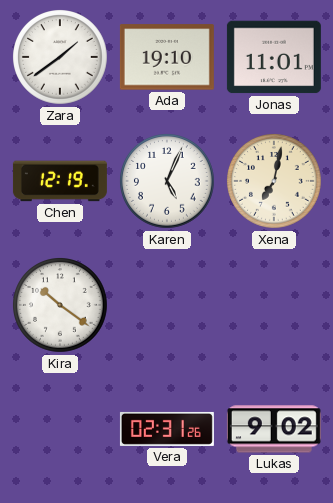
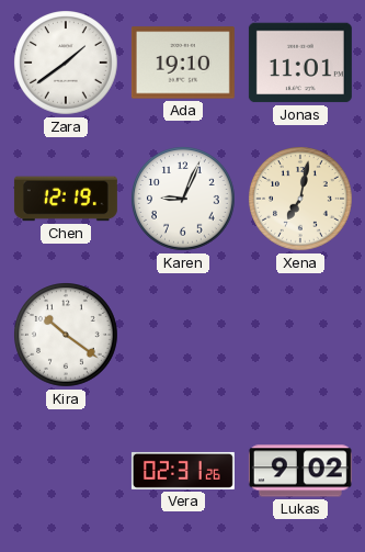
Karen: 5:04 -> 9:04 (184, 200)
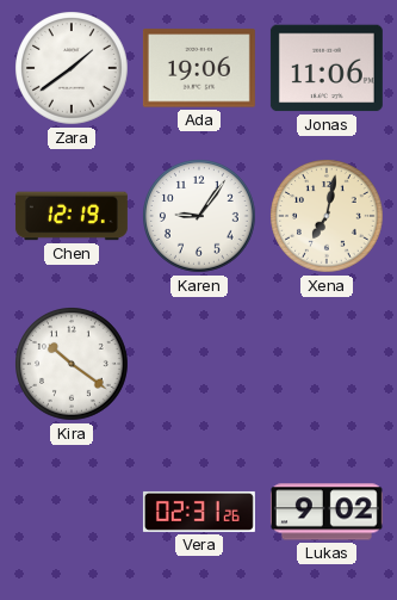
Ada: 19:10 -> 19:06 (199, 68)
Jonas: 11:01 -> 11:06 (327, 68)
Karen: 9:04 -> 9:06 (200, 217)
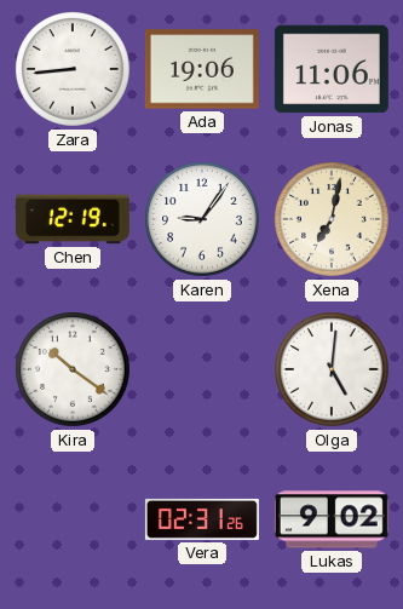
Zara: 1:39 -> 8:44 (74, 70)
Olga: none -> 5:01 (333, 370)
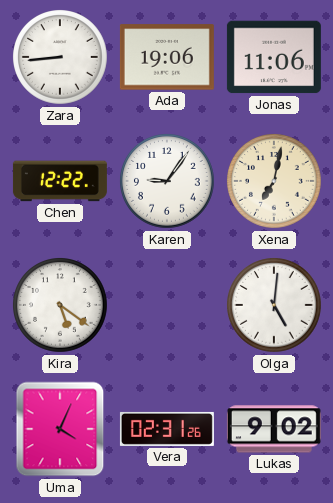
Chen: 12:19 -> 12:22 (60, 181)
Kira: 10:21 -> 5:21 (61, 306)
Uma: none -> 4:04 (60, 429)
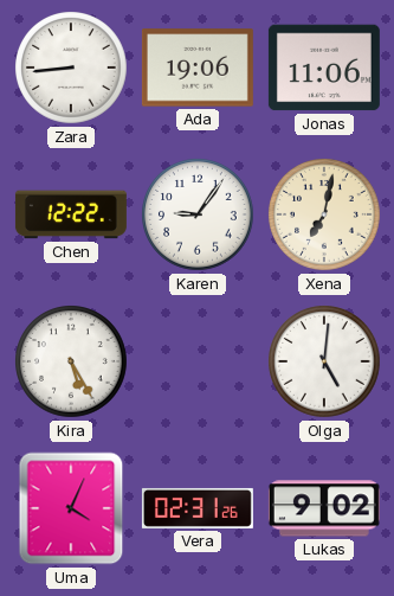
Kira: 5:21 -> 5:25 (72, 363)
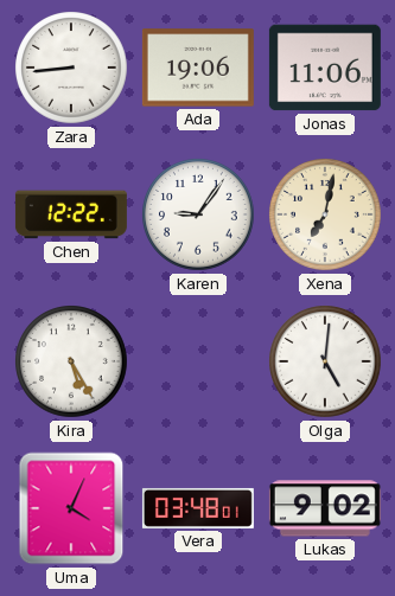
Vera: 02:31 -> 03:48 (198, 508)
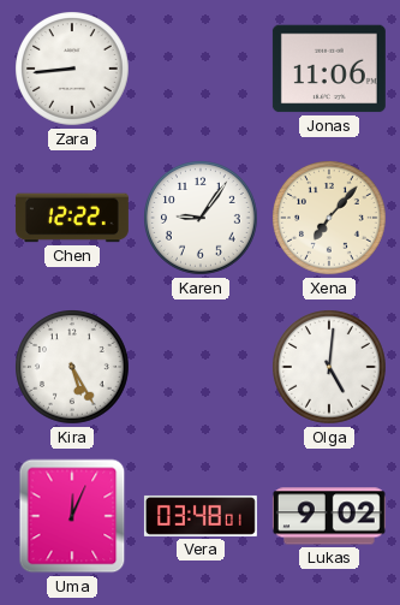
Ada: 19:06 -> none (198, 68)
Xena: 7:02 -> 7:07 (330, 219)
Uma: 4:04 -> 12:04 (72, 516)
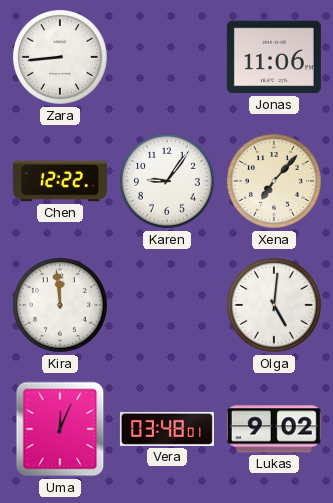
Kira: 5:25 -> 11:59 (61, 306)
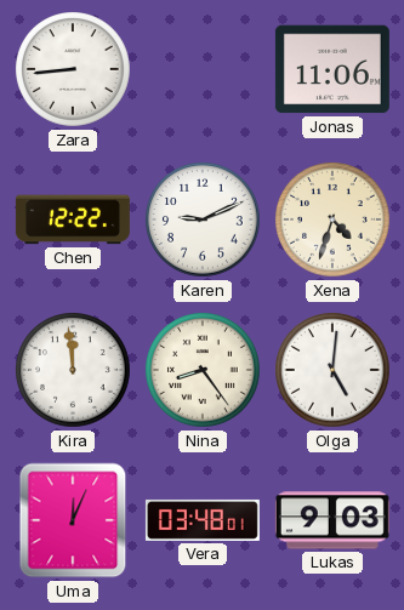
Karen: 9:06 -> 9:11 (204, 221)
Xena: 7:07 -> 4:33 (334, 221)
Nina: none -> 8:24 (204, 371)
Lukas: 9:02 -> 9:03 (332, 520)
